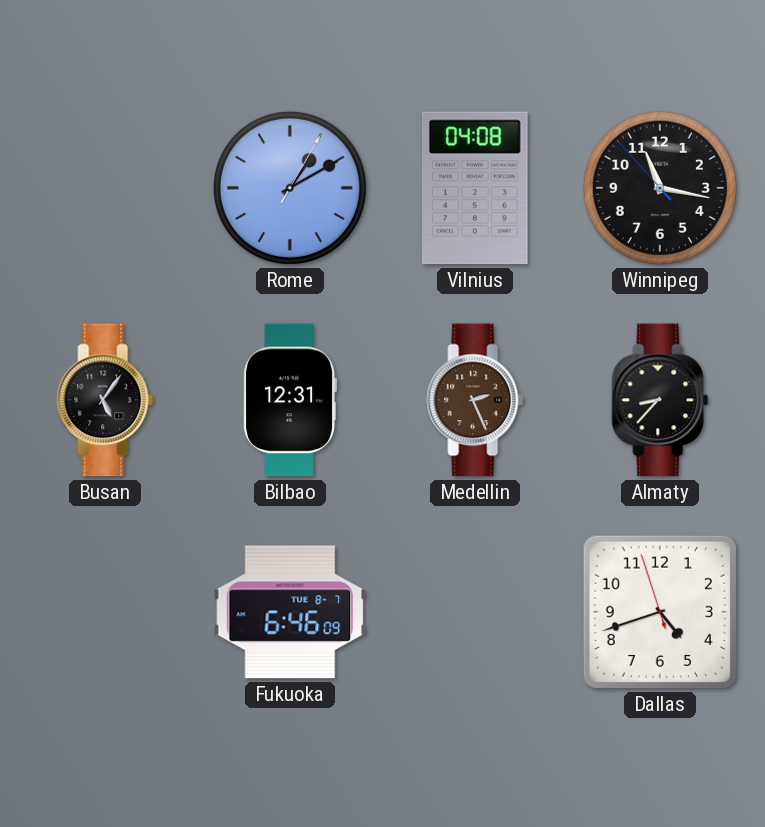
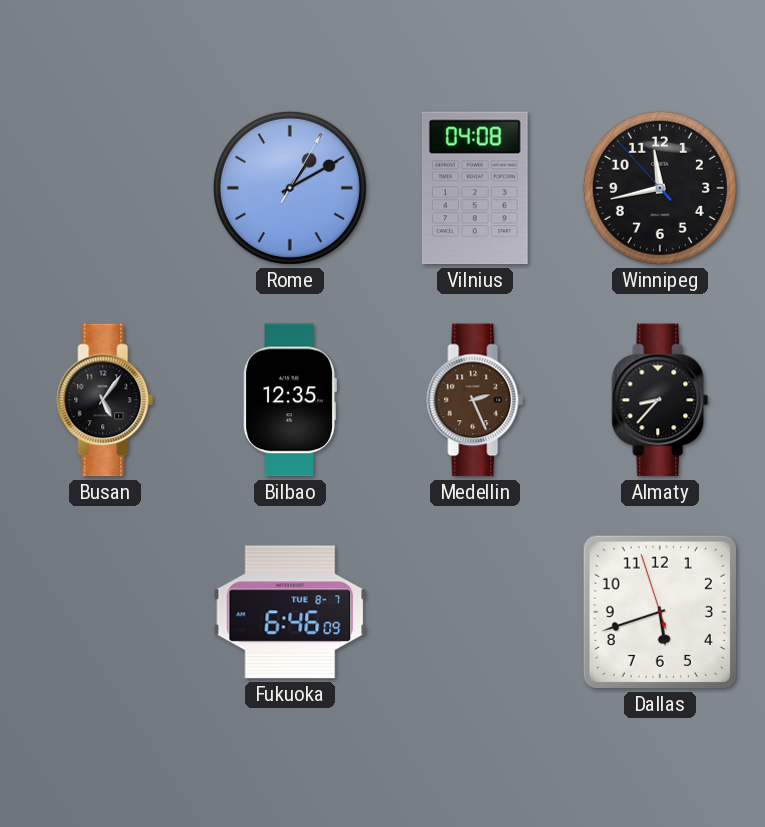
Winnipeg: 11:16 -> 11:42 (660, 188)
Bilbao: 12:31 -> 12:35 (290, 400)
Dallas: 4:41 -> 5:41 (660, 612)
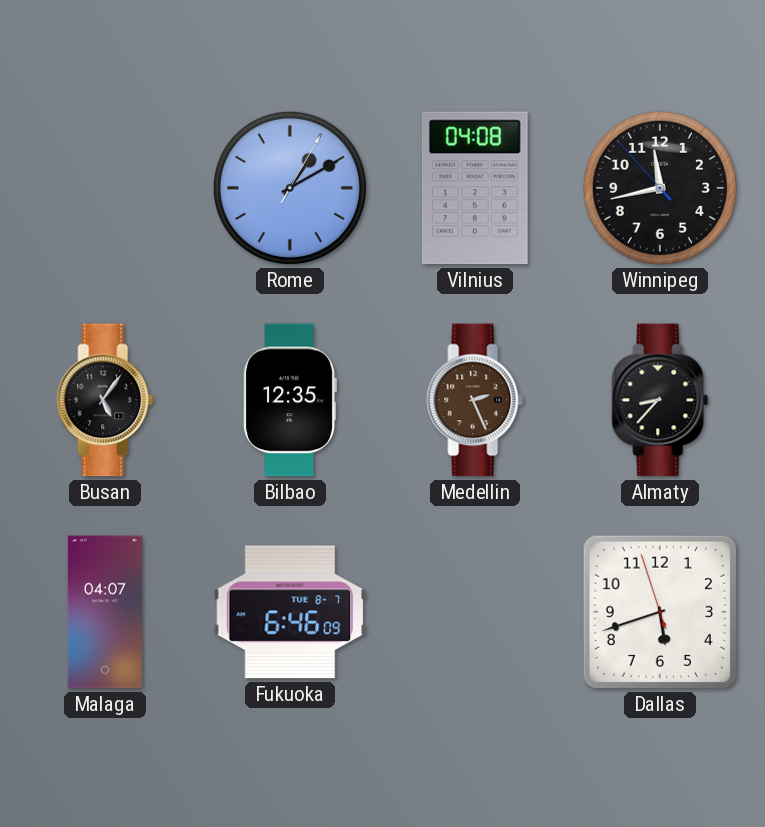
Malaga: none -> 04:07 (105, 612)
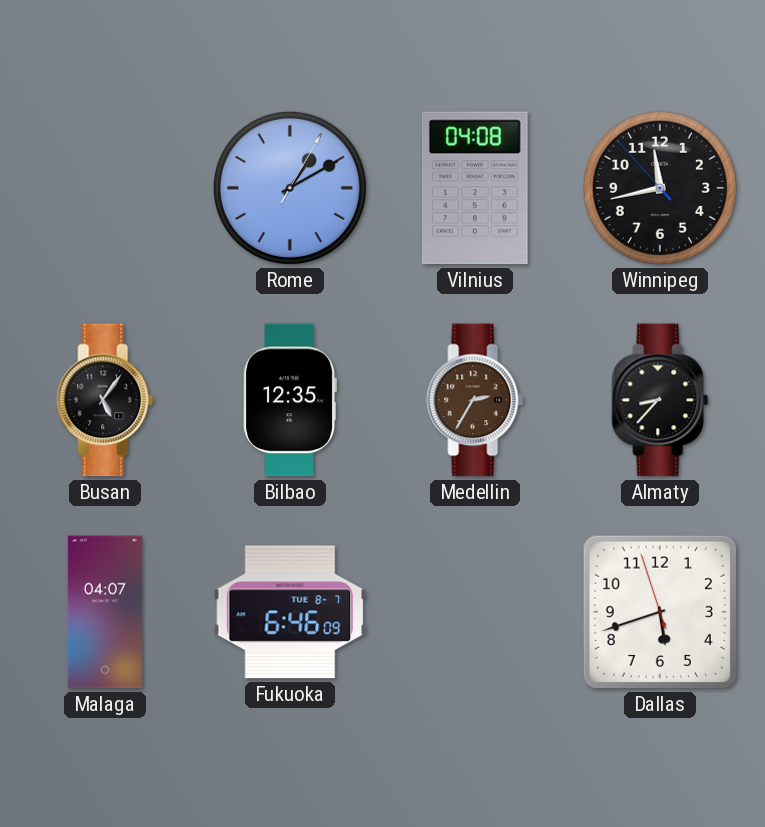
Medellin: 2:26 -> 2:35 (475, 400)
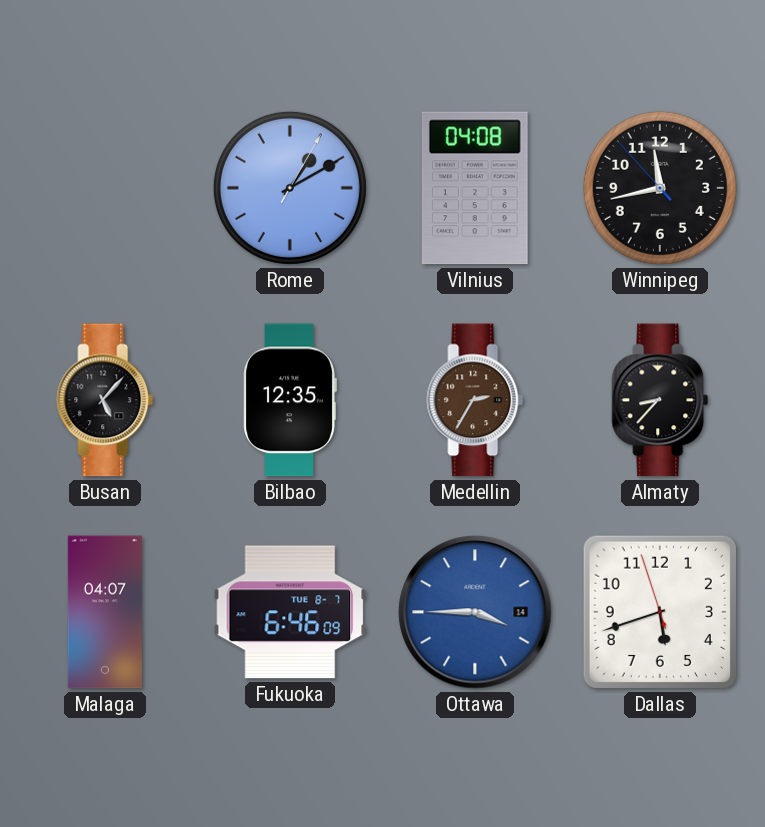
Busan: 5:06 -> 5:07 (105, 400)
Ottawa: none -> 3:45 (475, 612)
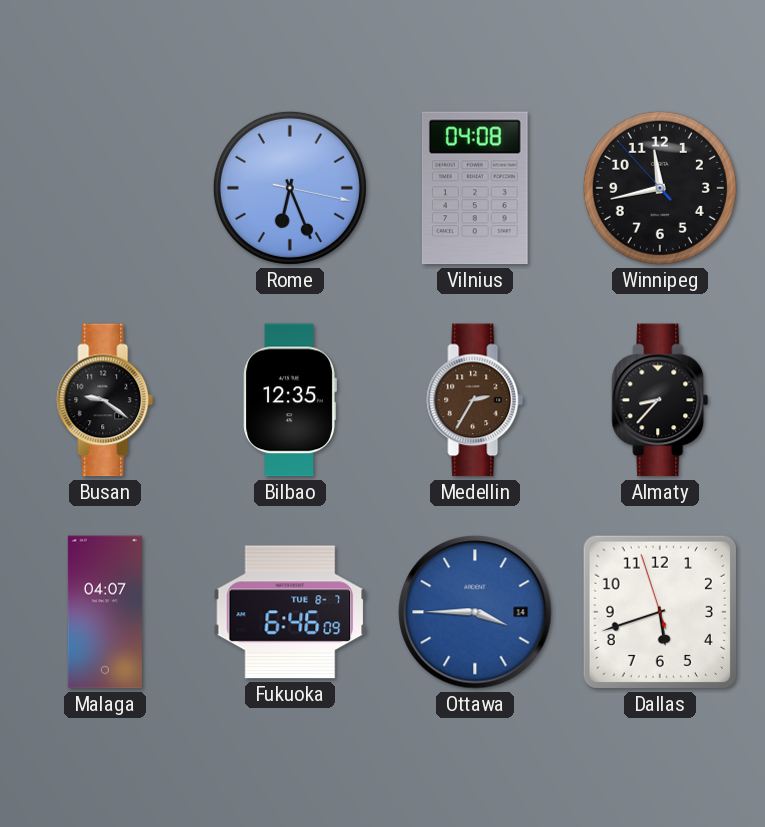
Rome: 1:10 -> 6:26 (290, 188)
Busan: 5:07 -> 9:21 (105, 400)
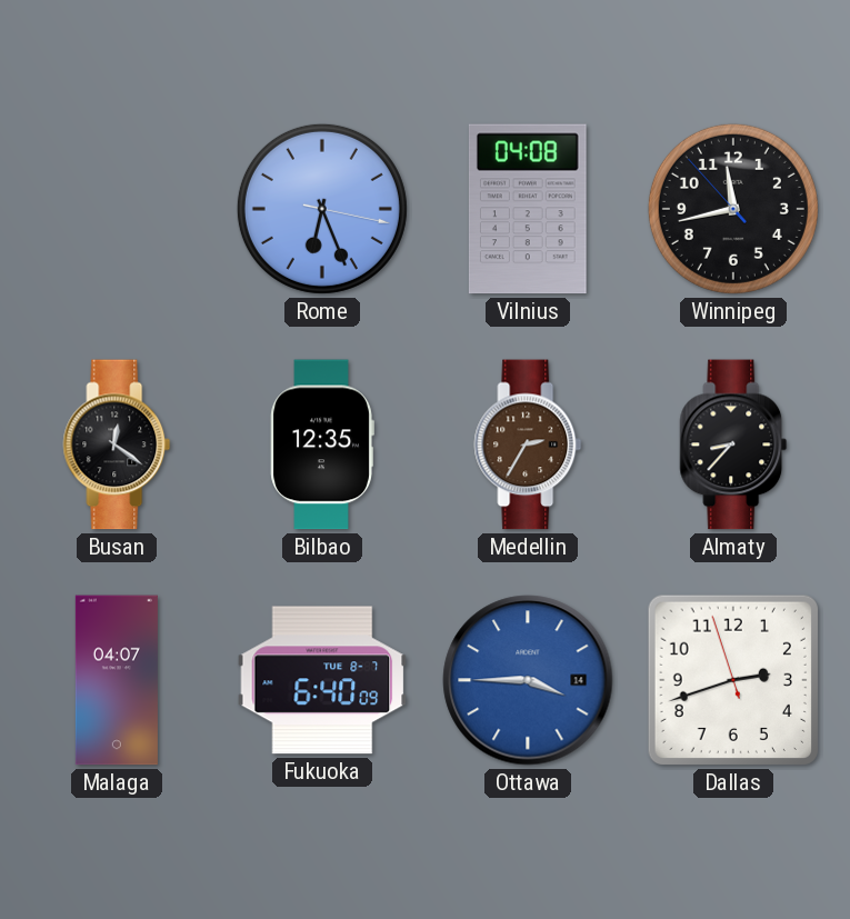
Busan: 9:21 -> 12:21 (117, 444)
Fukuoka: 6:46 -> 6:40 (322, 680)
Dallas: 5:41 -> 2:41 (733, 680)
